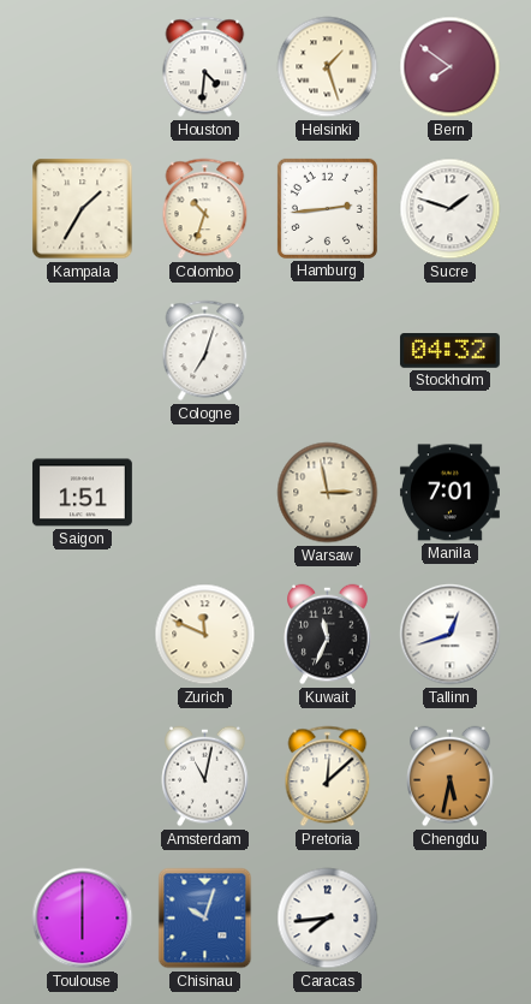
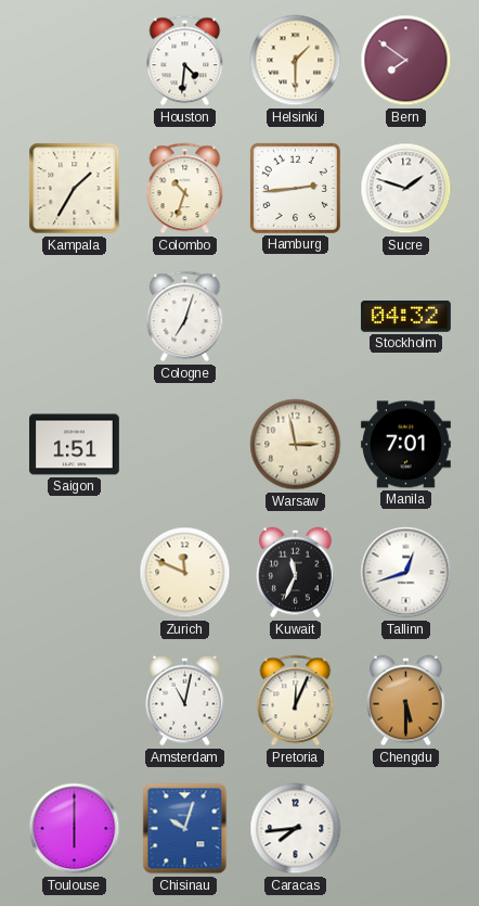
Helsinki: 1:27 -> 1:30 (296, 61)
Pretoria: 12:08 -> 12:04 (296, 701)
Chengdu: 5:32 -> 5:30 (406, 701)
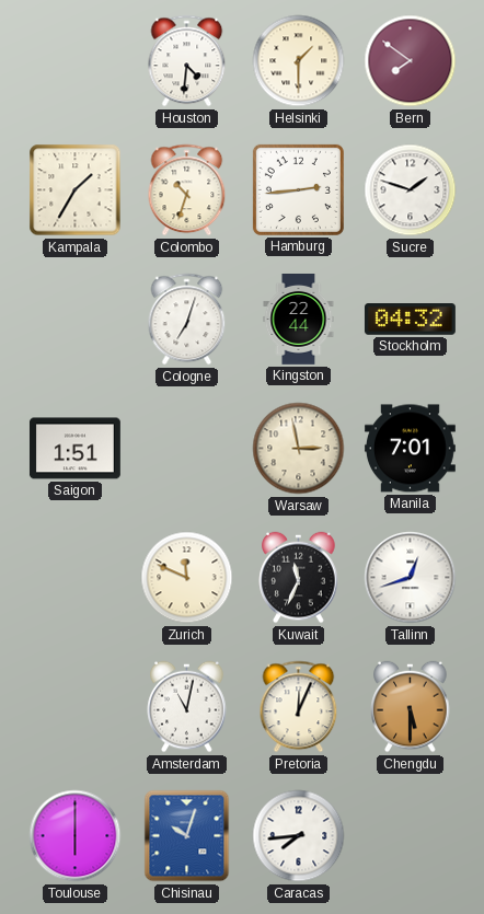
Kingston: none -> 22:44 (299, 320)
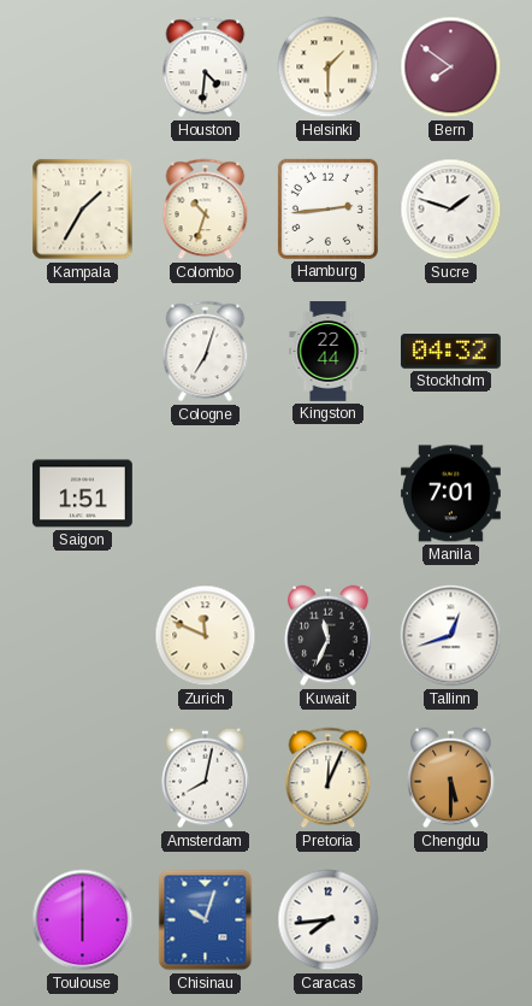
Warsaw: 2:58 -> none (299, 449)
Amsterdam: 11:02 -> 8:02 (206, 778)
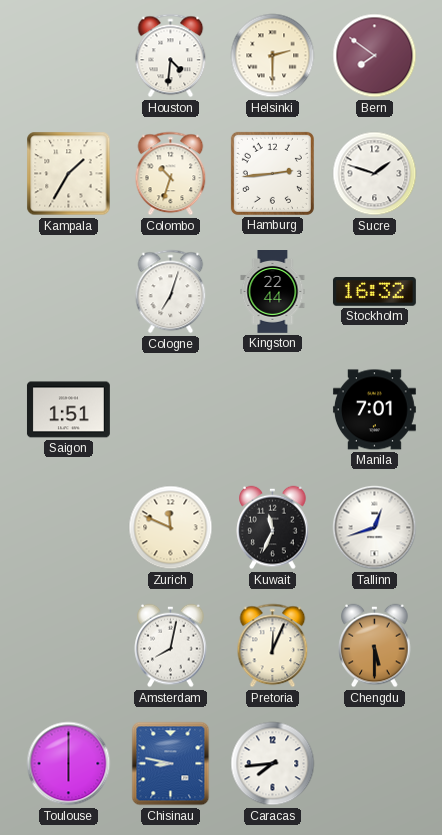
Helsinki: 1:30 -> 2:30 (273, 56)
Stockholm: 04:32 -> 16:32 (374, 292)
Chisinau: 10:03 -> 8:47 (171, 764)
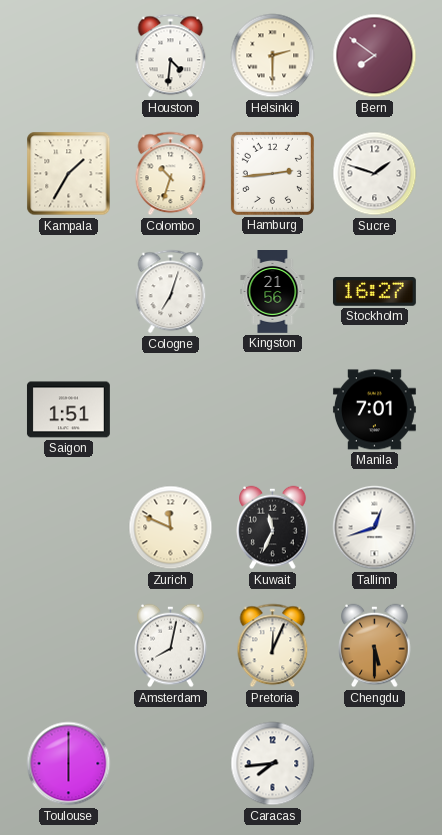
Kingston: 22:44 -> 21:56 (273, 292)
Stockholm: 16:32 -> 16:27 (374, 292)
Chisinau: 8:47 -> none (171, 764)
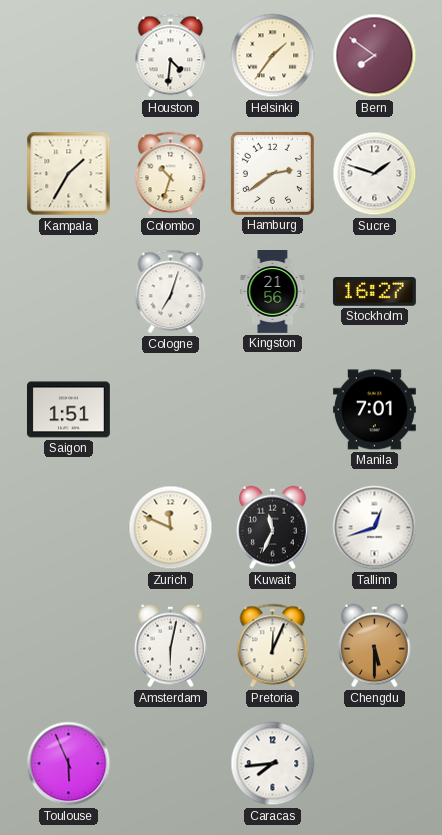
Helsinki: 2:30 -> 1:36 (273, 56)
Hamburg: 2:44 -> 2:39 (272, 173)
Amsterdam: 8:02 -> 6:02 (171, 646)
Toulouse: 6:00 -> 5:56 (69, 764)
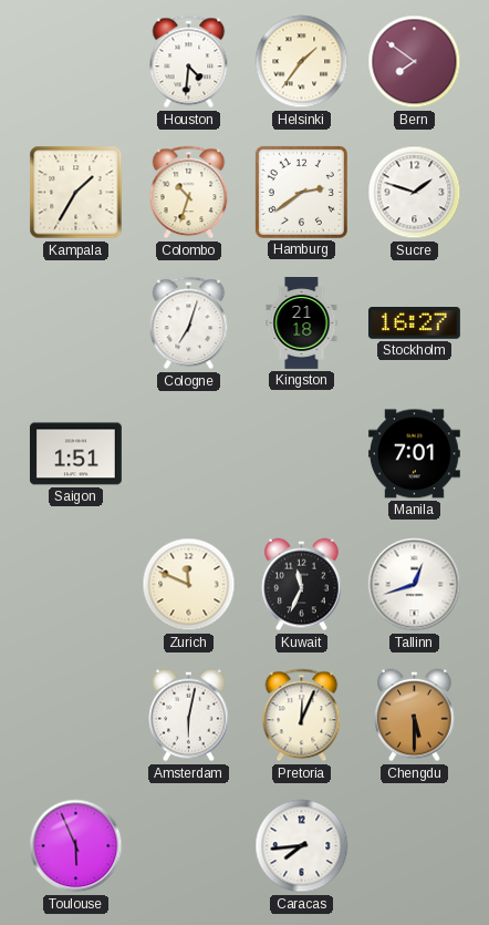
Kingston: 21:56 -> 21:18 (302, 323)
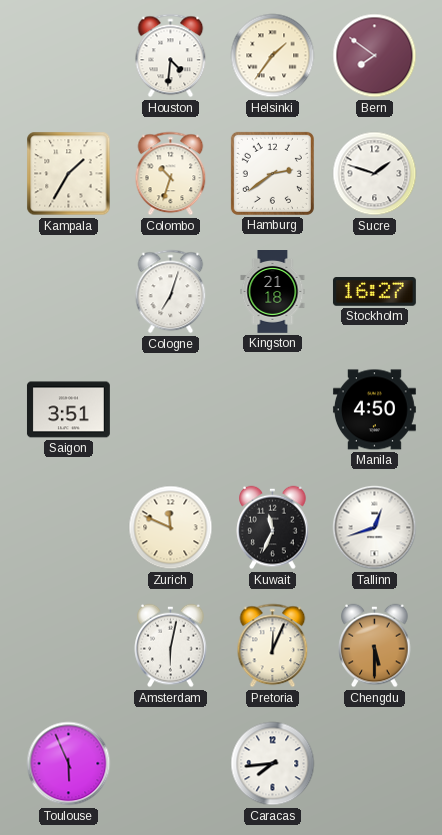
Saigon: 1:51 -> 3:51 (68, 410)
Manila: 7:01 -> 4:50 (374, 410)
